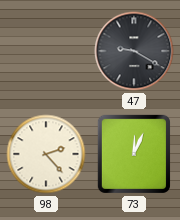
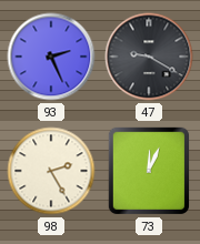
93: none -> 2:26 (51, 57)
98: 2:23 -> 2:25 (51, 171)
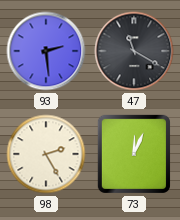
93: 2:26 -> 2:29 (46, 51)
47: 9:20 -> 11:20 (134, 51)
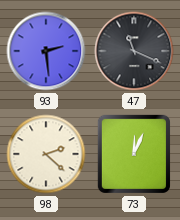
47: 11:20 -> 11:19 (134, 51)
98: 2:25 -> 2:22 (46, 154)
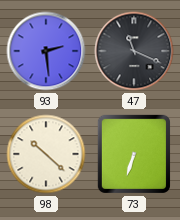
98: 2:22 -> 10:22 (46, 154)
73: 12:04 -> 6:33 (134, 154)
